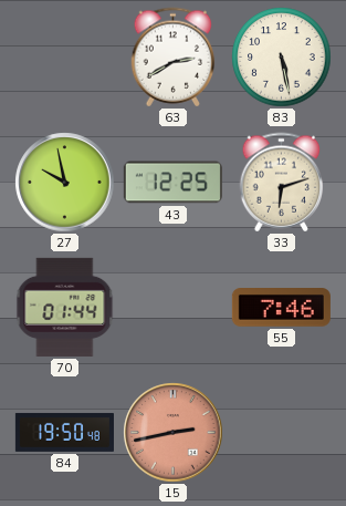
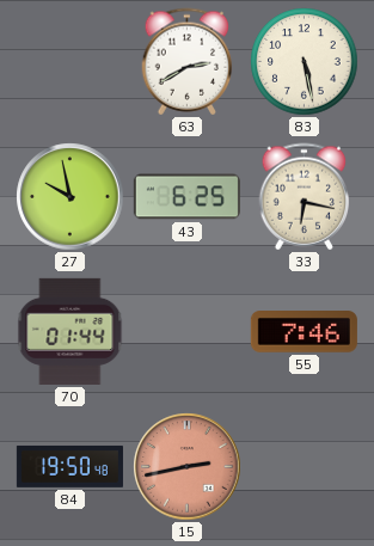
43: 12:25 -> 6:25 (186, 197)
33: 6:12 -> 6:17 (305, 197)
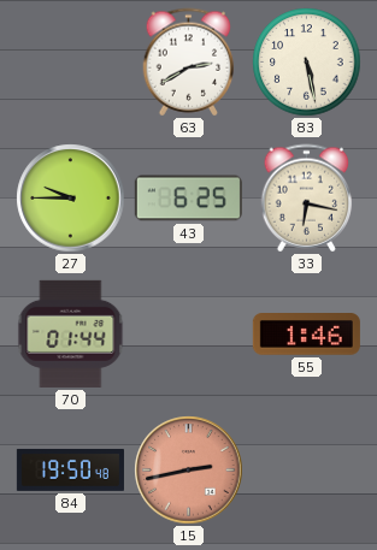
27: 9:58 -> 9:45 (71, 199)
55: 7:46 -> 1:46 (306, 335)
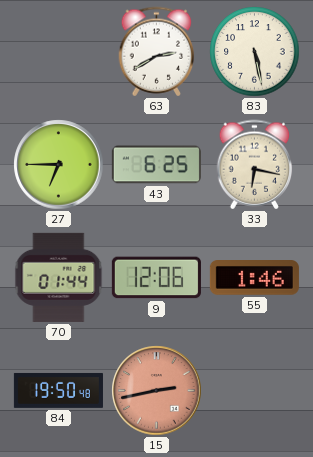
27: 9:45 -> 6:45 (59, 165)
9: none -> 12:06 (156, 278)
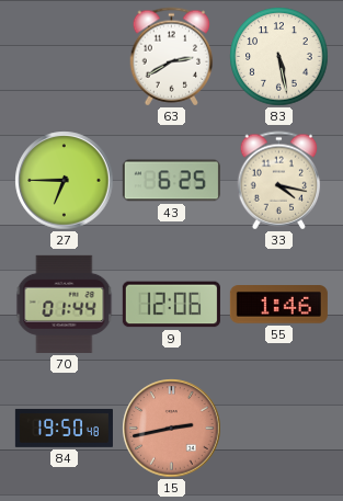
33: 6:17 -> 4:17 (279, 181)
